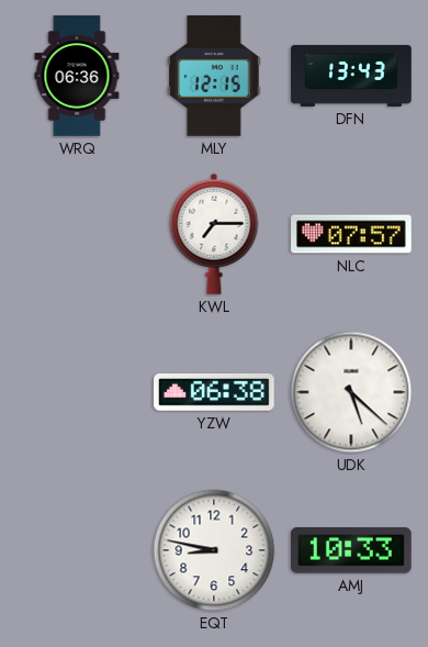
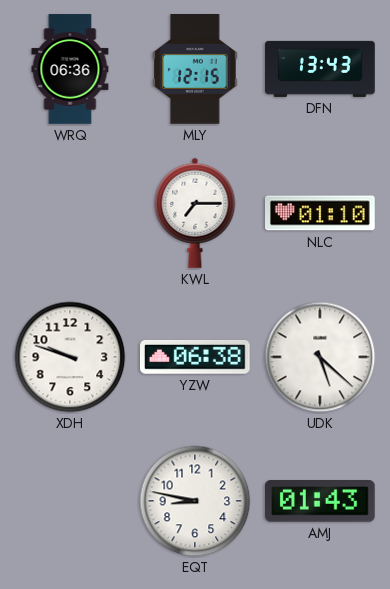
NLC: 07:57 -> 01:10 (321, 213)
XDH: none -> 9:48 (70, 357)
AMJ: 10:33 -> 01:43 (321, 501)
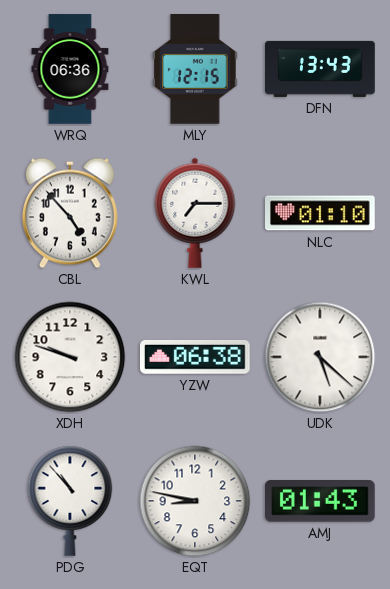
CBL: none -> 4:53 (70, 213)
PDG: none -> 10:53 (70, 501)
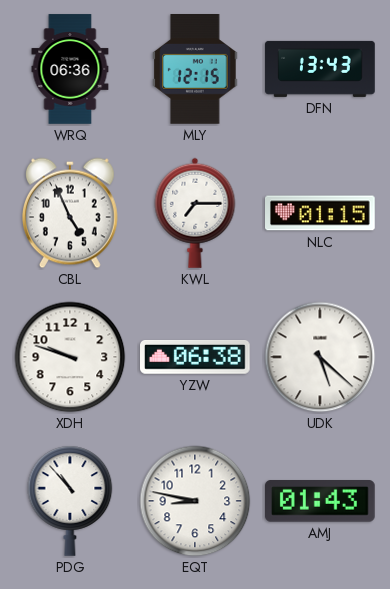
CBL: 4:53 -> 4:56 (70, 213)
NLC: 01:10 -> 01:15 (321, 213)
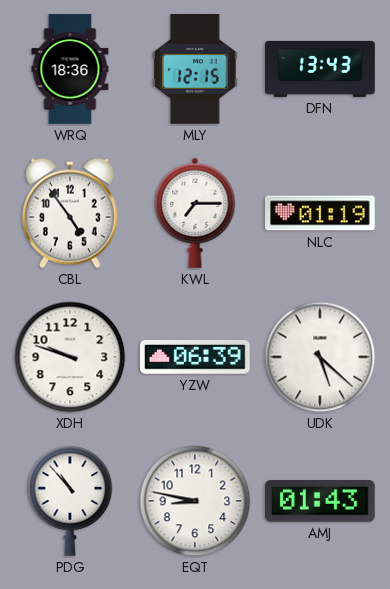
WRQ: 06:36 -> 18:36 (70, 69)
CBL: 4:56 -> 4:54 (70, 213)
NLC: 01:15 -> 01:19 (321, 213)
YZW: 06:38 -> 06:39 (196, 358)
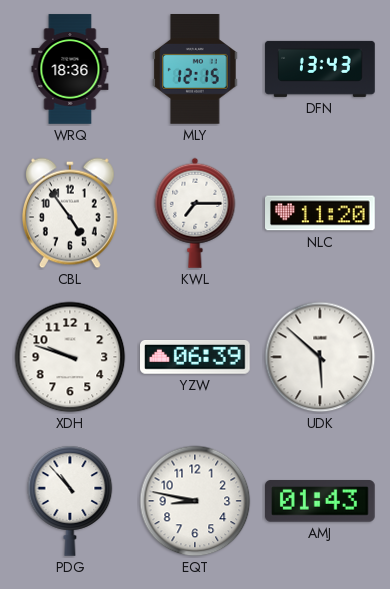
NLC: 01:19 -> 11:20 (321, 213)
UDK: 5:22 -> 5:52 (320, 357)
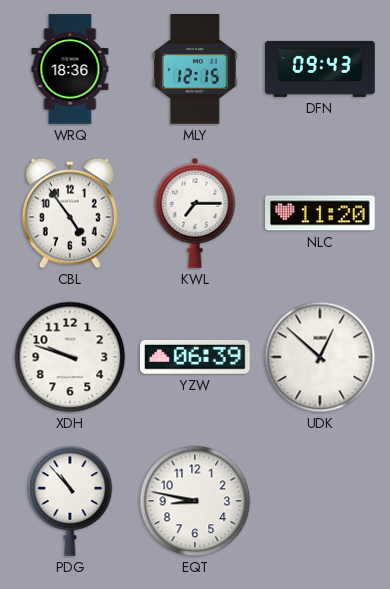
DFN: 13:43 -> 09:43 (320, 69)
UDK: 5:52 -> 12:52 (320, 357)
AMJ: 01:43 -> none (321, 501)
